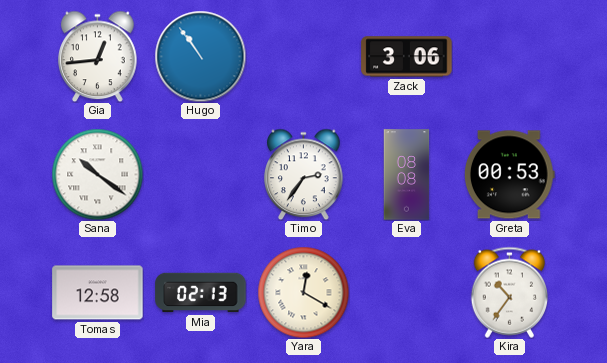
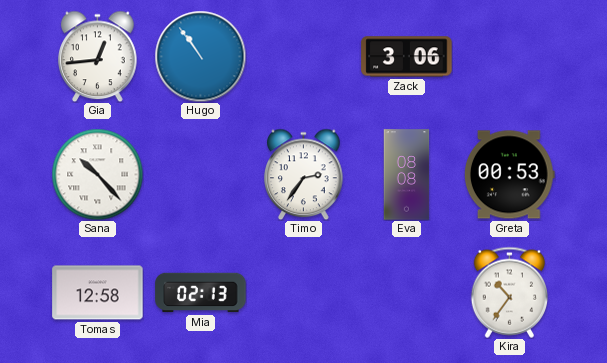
Sana: 10:21 -> 10:23 (97, 174)
Yara: 12:20 -> none (303, 292)
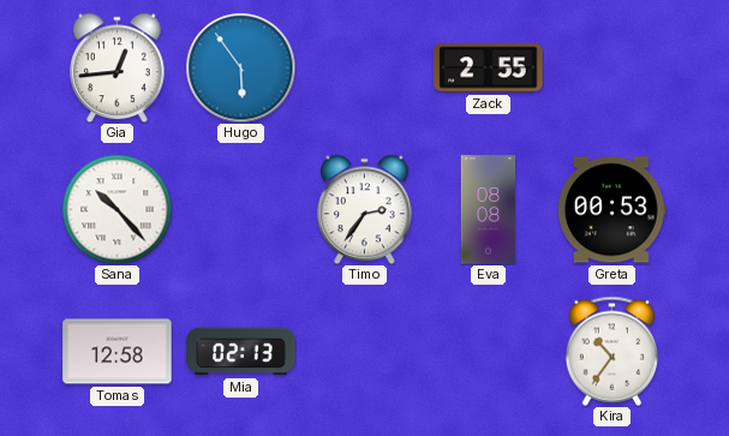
Hugo: 10:54 -> 5:54 (240, 67)
Zack: 3:06 -> 2:55 (489, 68)
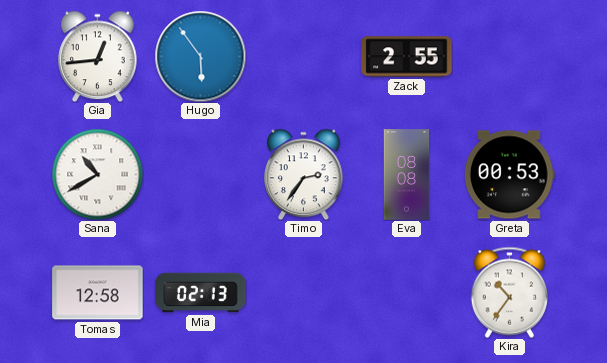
Sana: 10:23 -> 10:40 (97, 174)
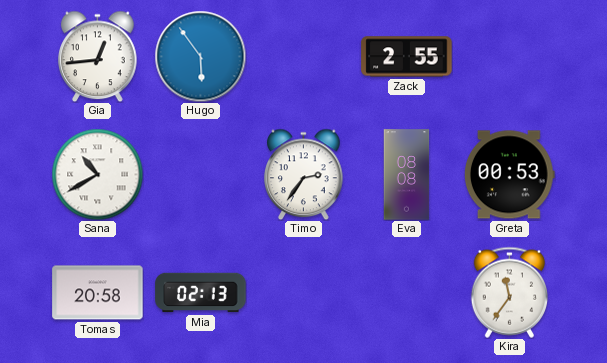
Tomas: 12:58 -> 20:58 (98, 293)
Kira: 10:36 -> 11:36 (509, 292)
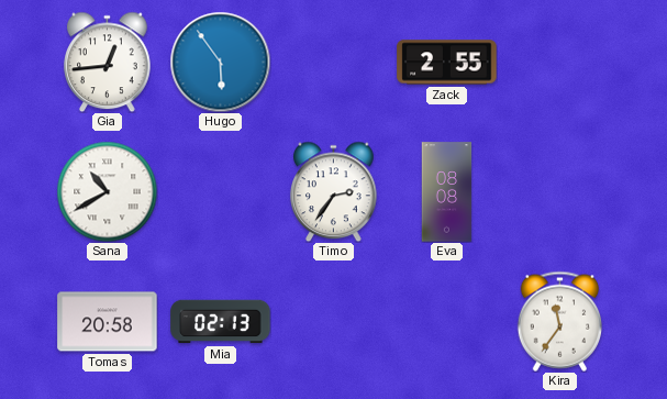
Greta: 00:53 -> none (509, 175)
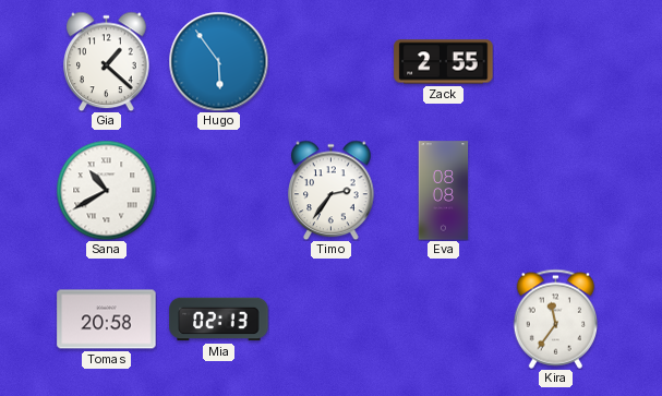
Gia: 12:44 -> 1:22 (107, 61)
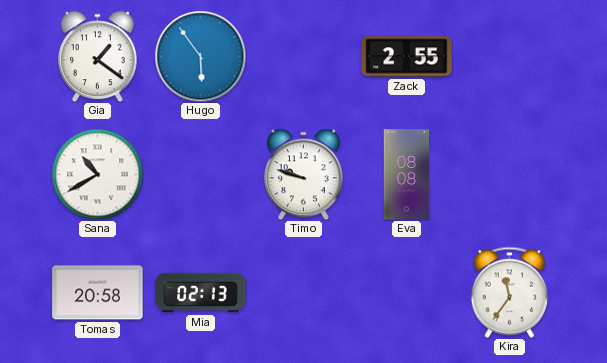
Gia: 1:22 -> 1:21 (98, 56)
Timo: 2:36 -> 9:48 (304, 174)
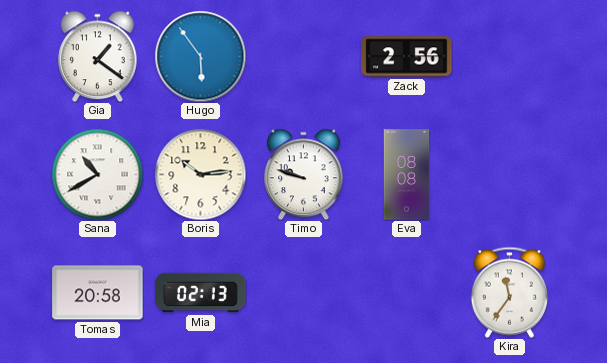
Zack: 2:55 -> 2:56 (407, 57)
Boris: none -> 10:14 (200, 174)
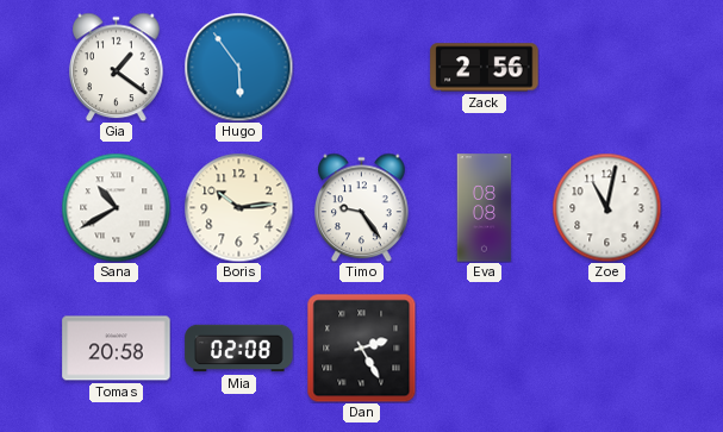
Timo: 9:48 -> 9:24 (362, 207)
Zoe: none -> 11:02 (606, 207)
Mia: 02:13 -> 02:08 (239, 349)
Dan: none -> 2:25 (361, 348)
Kira: 11:36 -> none (509, 292)
